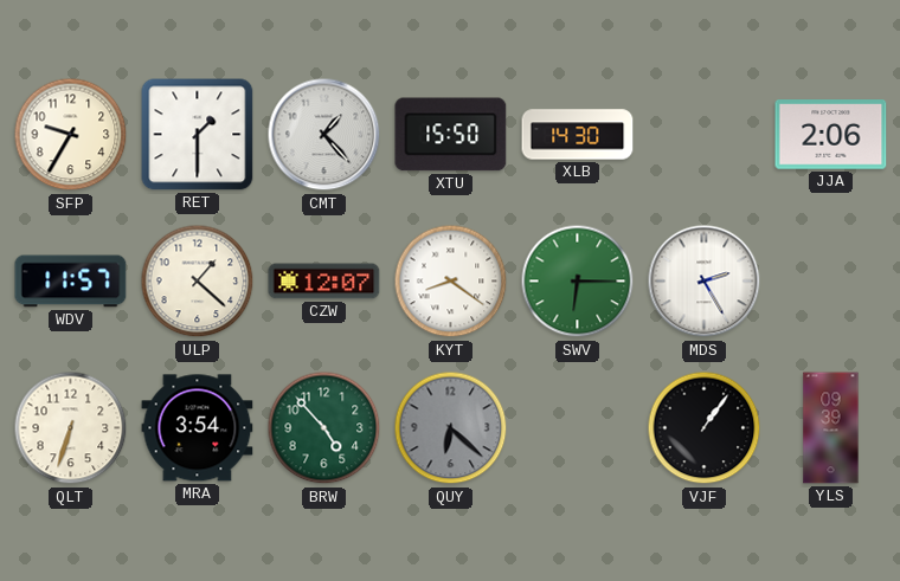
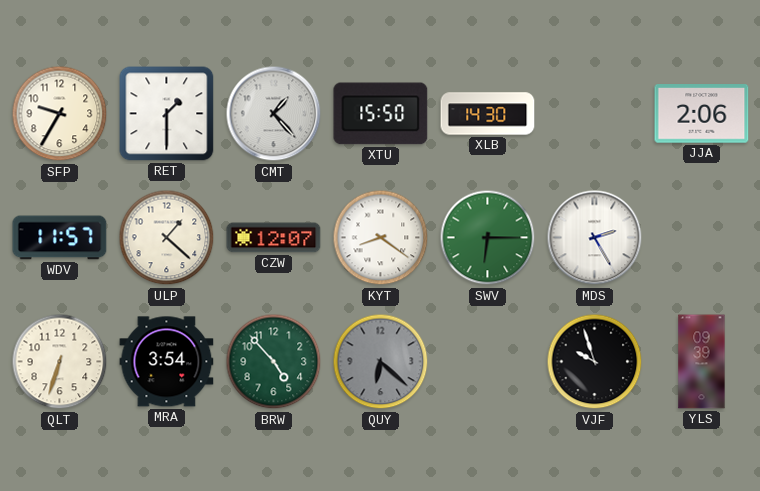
VJF: 1:06 -> 9:57 (595, 362)
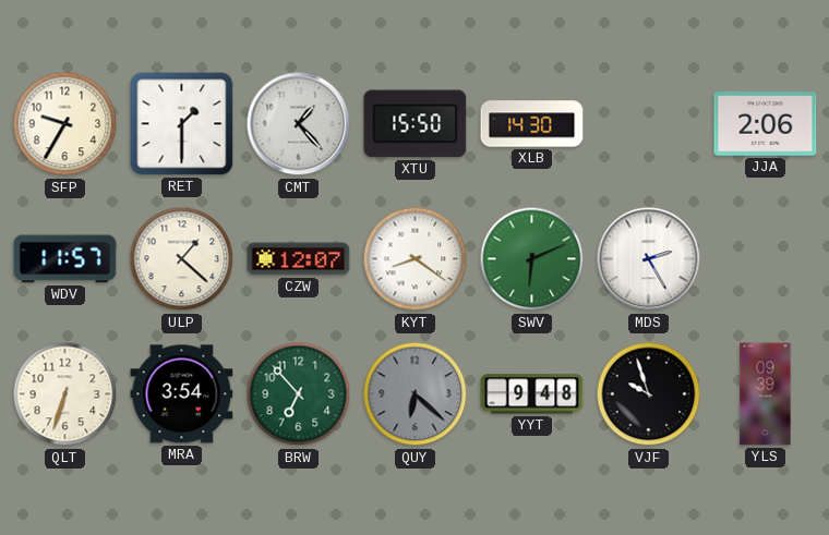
SWV: 6:15 -> 6:11 (532, 259)
BRW: 4:53 -> 6:53 (299, 394)
YYT: none -> 9:48 (532, 394)
